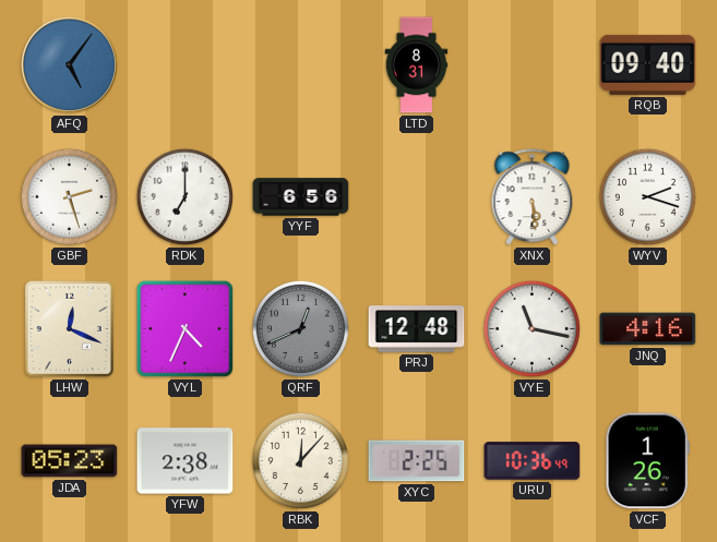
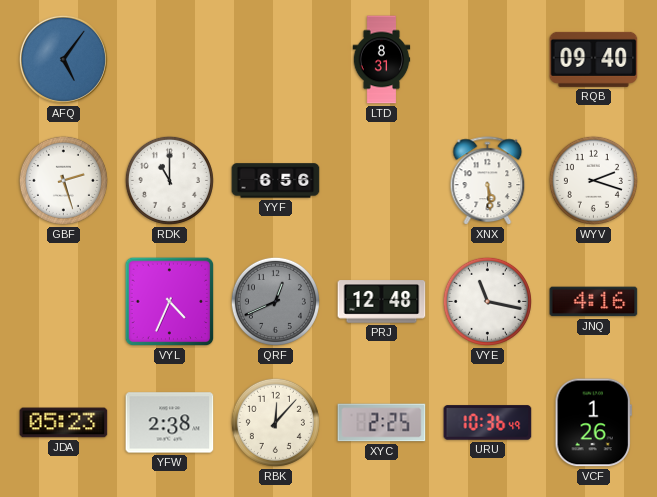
RDK: 7:00 -> 11:00 (169, 180)
LHW: 12:19 -> none (69, 328)
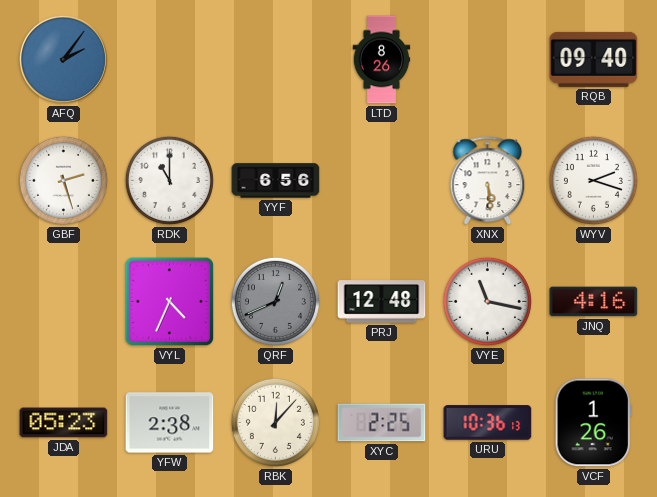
AFQ: 5:06 -> 2:06 (63, 59)
LTD: 8:31 -> 8:26 (382, 60)
URU: 10:36:49 -> 10:36:13 (488, 423)
